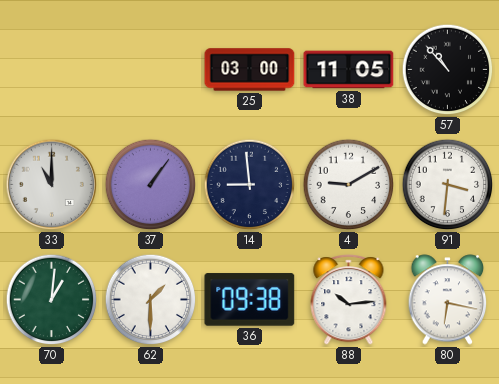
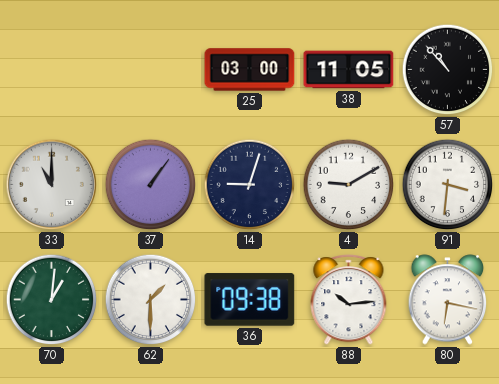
14: 8:59 -> 9:03 (250, 185)
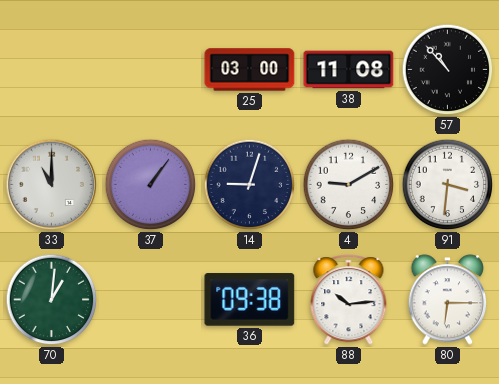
38: 11:05 -> 11:08 (349, 70)
62: 1:30 -> none (151, 300)
80: 6:17 -> 6:15 (448, 300)
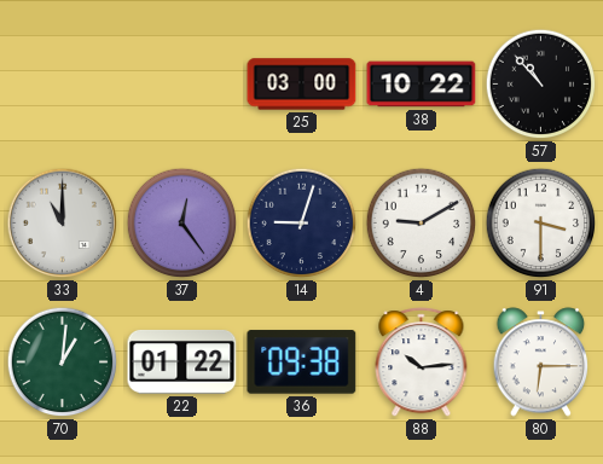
38: 11:08 -> 10:22 (422, 85)
37: 1:06 -> 12:24 (182, 224)
91: 3:31 -> 3:30 (541, 224)
22: none -> 01:22 (182, 361)
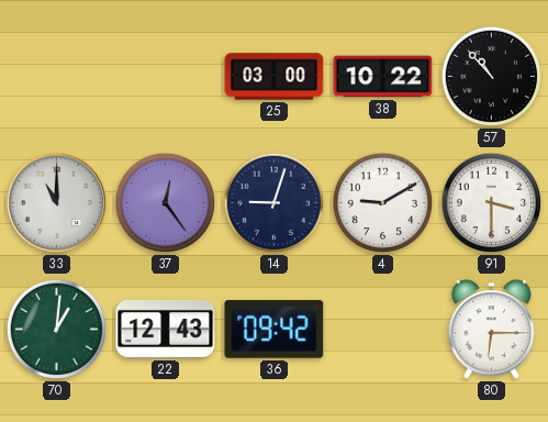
22: 01:22 -> 12:43 (166, 329)
36: 09:38 -> 09:42 (275, 330)
88: 10:14 -> none (422, 362)
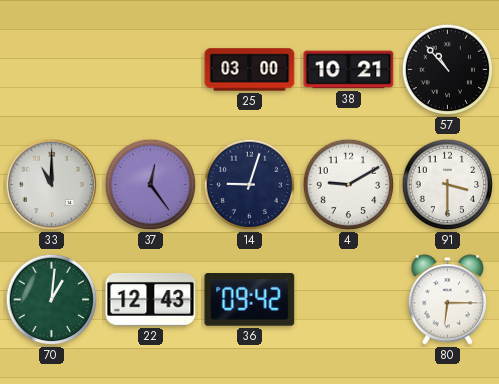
38: 10:22 -> 10:21 (349, 70)
